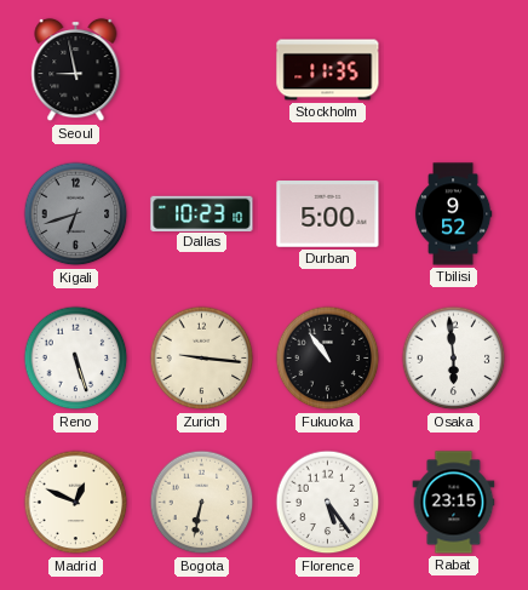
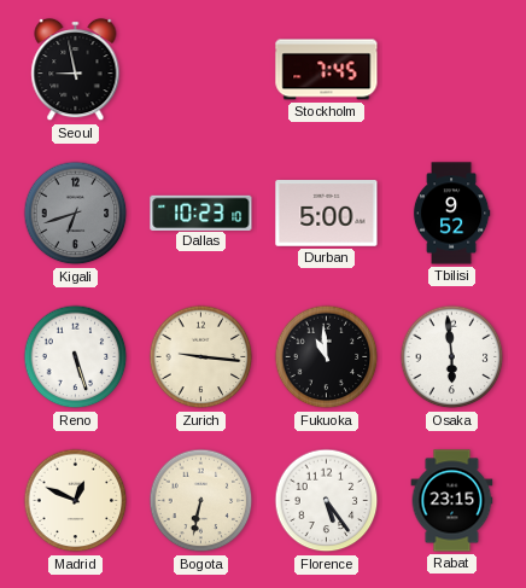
Stockholm: 11:35 -> 7:45 (327, 70)
Fukuoka: 10:54 -> 10:59 (327, 357)
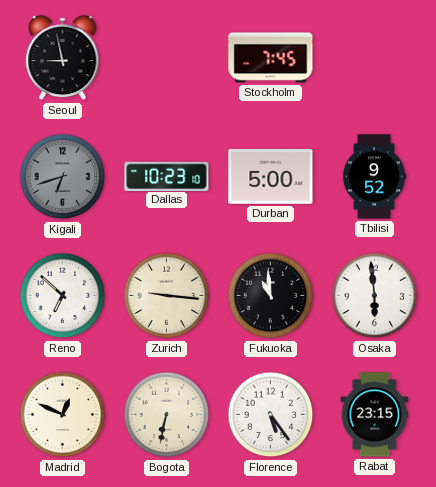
Reno: 5:27 -> 6:52 (63, 296)
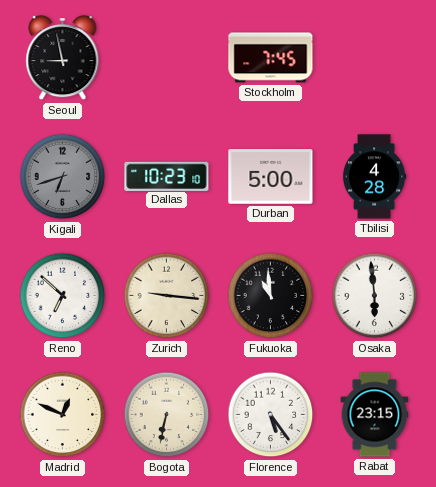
Tbilisi: 9:52 -> 4:28 (374, 177)
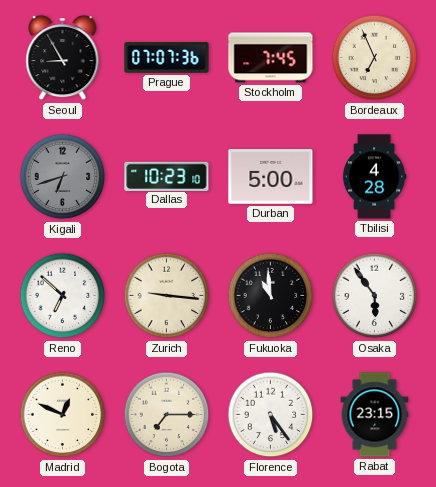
Seoul: 8:58 -> 8:55 (63, 58)
Prague: none -> 07:07 (167, 58)
Bordeaux: none -> 6:56 (375, 58)
Osaka: 5:59 -> 5:54 (375, 296)
Bogota: 6:32 -> 7:15 (167, 415)
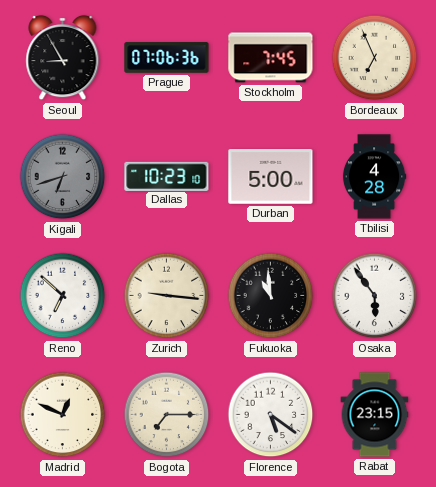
Prague: 07:07 -> 07:06 (167, 58)
Florence: 5:24 -> 5:21 (271, 415)
